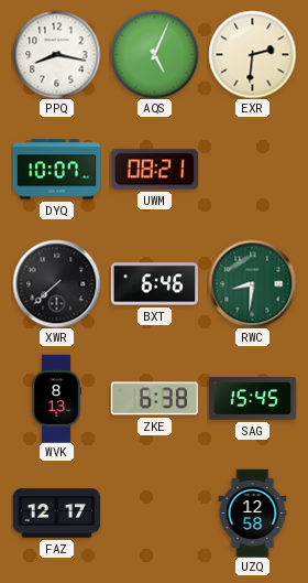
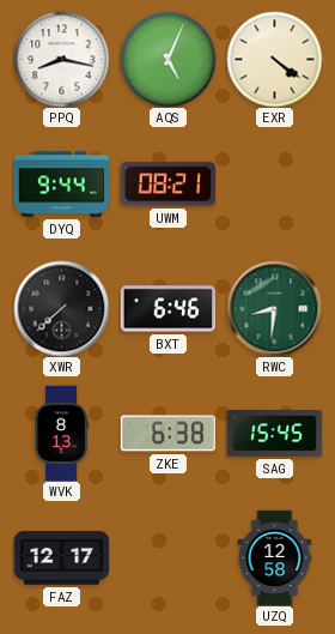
EXR: 2:31 -> 4:21 (274, 59)
DYQ: 10:07 -> 9:44 (61, 185)
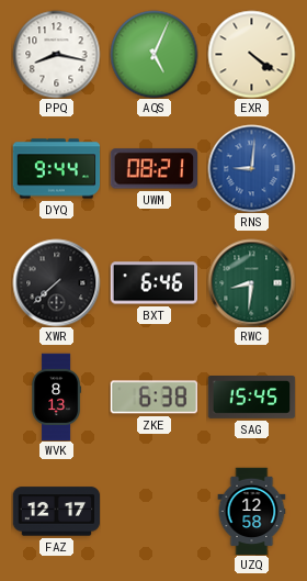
RNS: none -> 9:01 (251, 168)
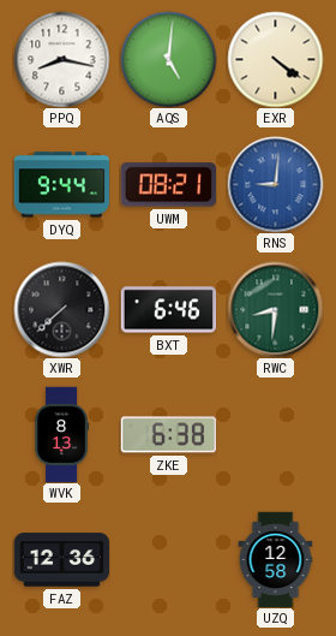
AQS: 5:04 -> 5:01 (168, 59)
SAG: 15:45 -> none (251, 398)
FAZ: 12:17 -> 12:36 (61, 560)
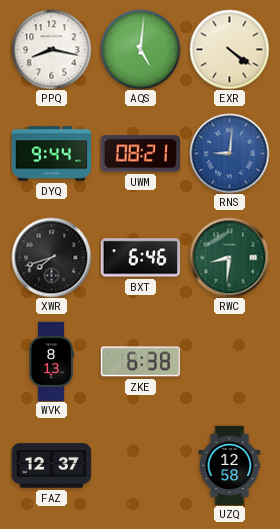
XWR: 7:38 -> 7:42 (51, 257)
FAZ: 12:36 -> 12:37 (51, 466)
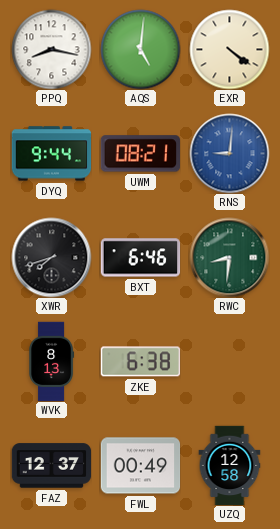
FWL: none -> 00:49 (140, 466)
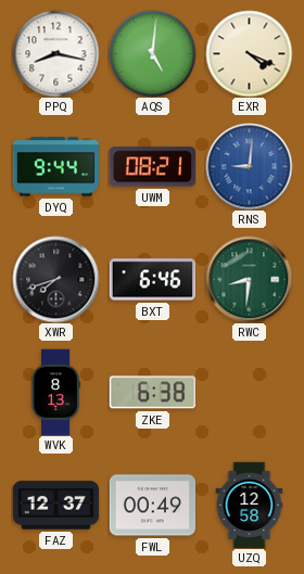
EXR: 4:21 -> 4:19 (249, 53)
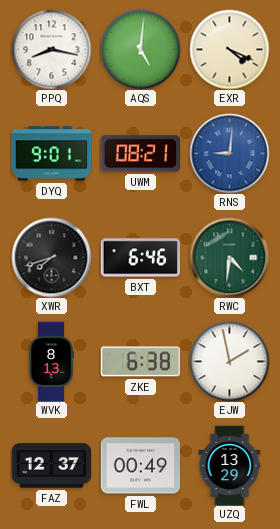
DYQ: 9:44 -> 9:01 (51, 154)
RWC: 8:31 -> 4:31 (229, 257)
EJW: none -> 1:58 (229, 361)
UZQ: 12:58 -> 13:29 (230, 465)
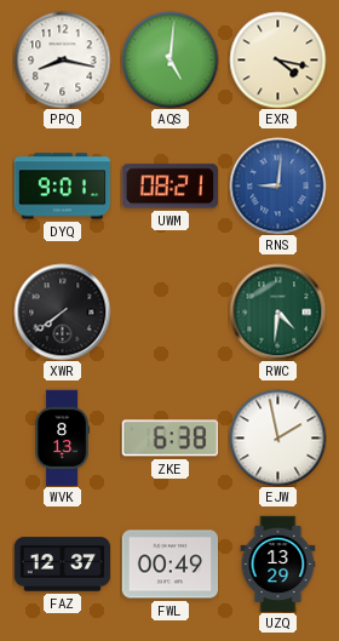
EXR: 4:19 -> 4:17 (277, 59)
XWR: 7:42 -> 7:39 (62, 311)
BXT: 6:46 -> none (140, 258)
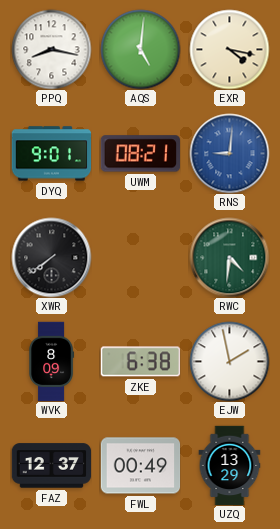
WVK: 8:13 -> 8:09 (52, 361)
